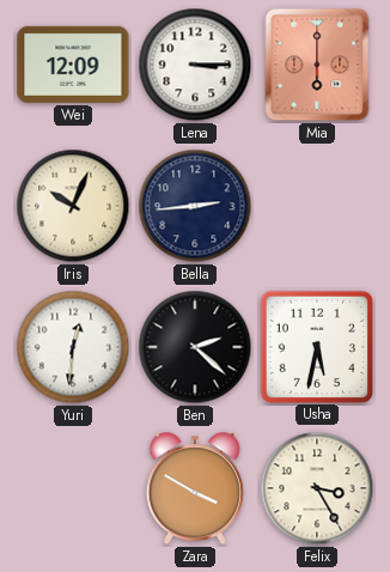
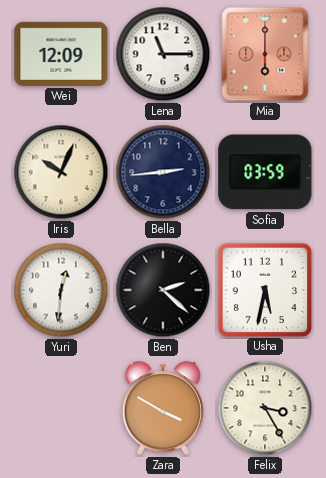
Lena: 3:15 -> 11:15 (163, 54)
Sofia: none -> 03:59 (265, 172)
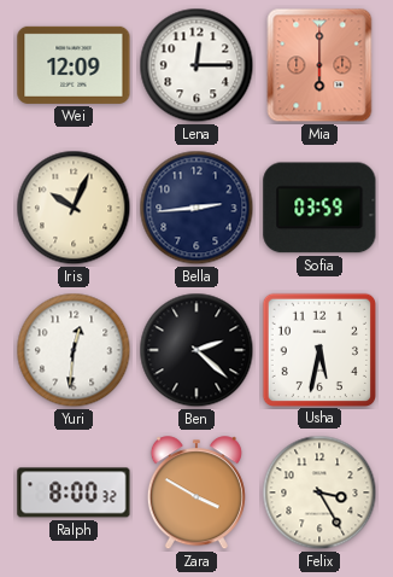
Lena: 11:15 -> 12:15 (196, 65)
Ralph: none -> 8:00 (74, 493)
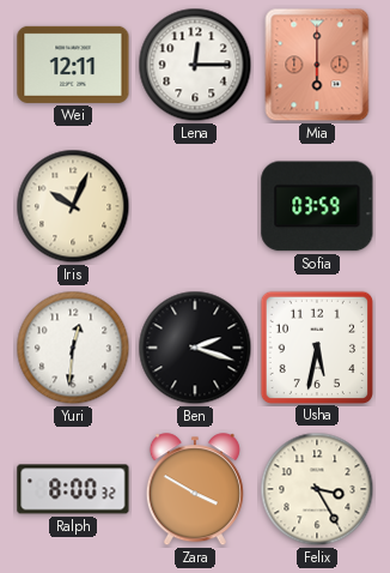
Wei: 12:09 -> 12:11 (73, 65)
Bella: 2:44 -> none (196, 208)
Ben: 2:22 -> 2:18 (195, 348)
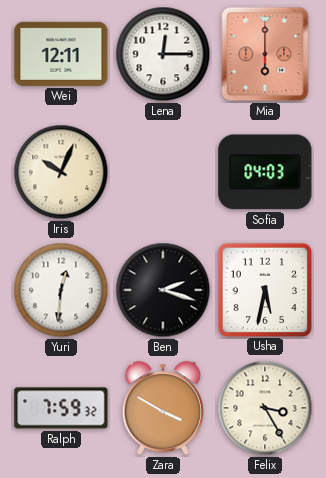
Sofia: 03:59 -> 04:03 (265, 172)
Ralph: 8:00 -> 7:59 (61, 408)
